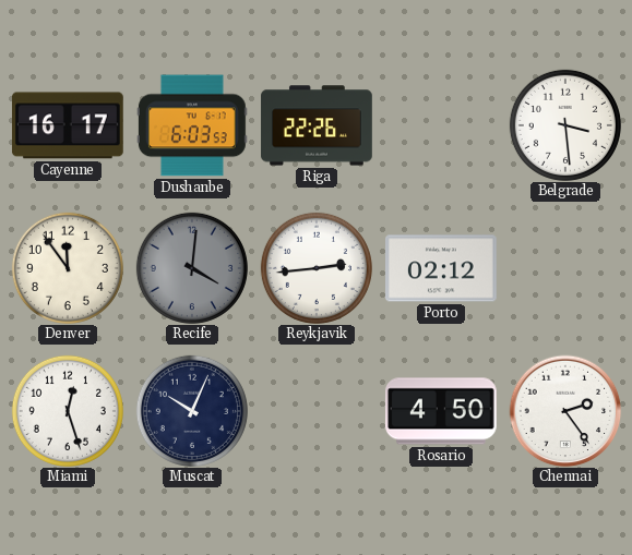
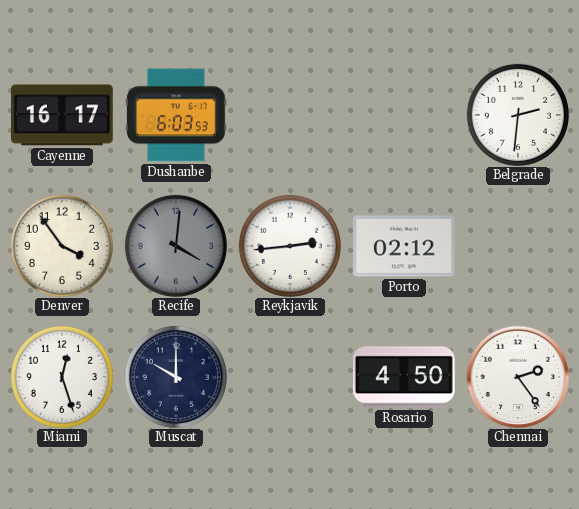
Riga: 22:26 -> none (317, 125)
Belgrade: 3:29 -> 2:31 (518, 115)
Denver: 11:54 -> 3:54 (62, 246)
Muscat: 10:04 -> 10:00 (176, 377)
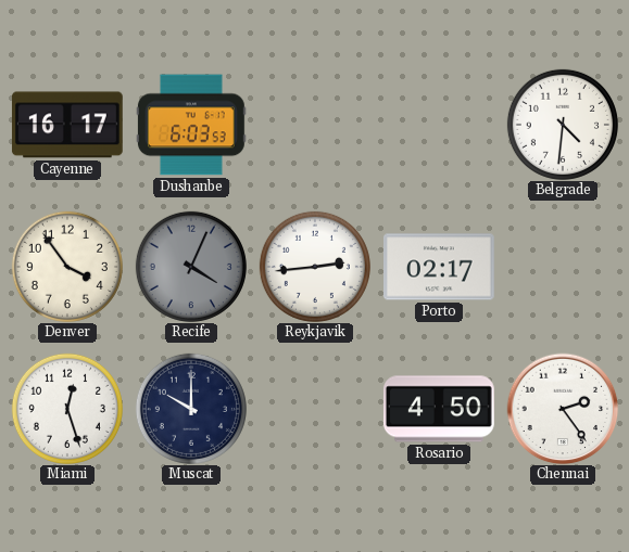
Belgrade: 2:31 -> 4:31 (563, 125)
Recife: 4:01 -> 4:04 (191, 267)
Porto: 02:12 -> 02:17 (440, 267)
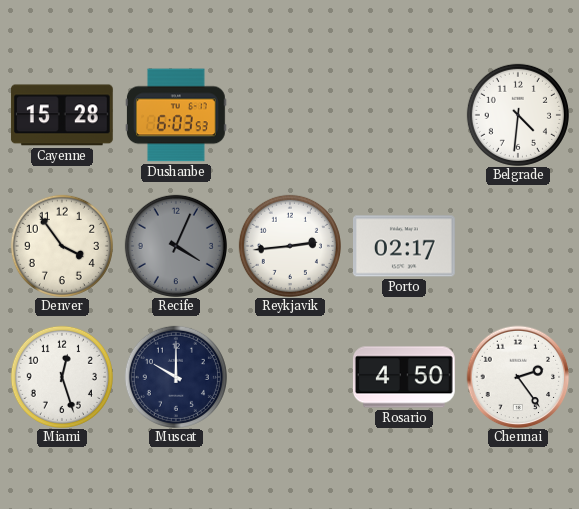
Cayenne: 16:17 -> 15:28 (62, 115)
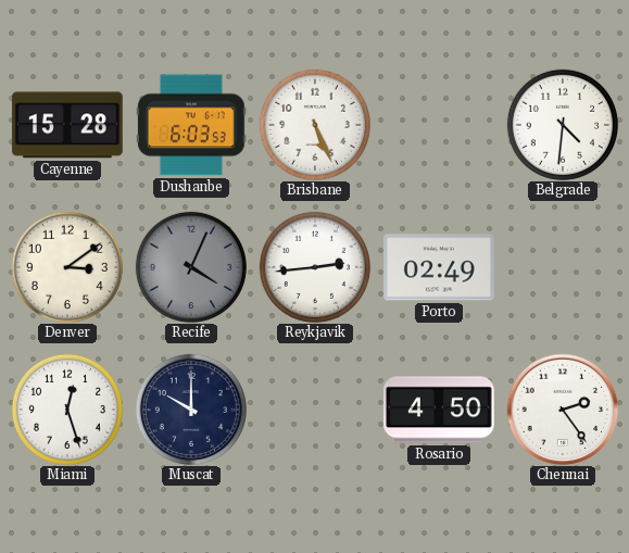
Brisbane: none -> 5:26 (315, 125)
Denver: 3:54 -> 3:09 (67, 267)
Porto: 02:17 -> 02:49 (440, 267)
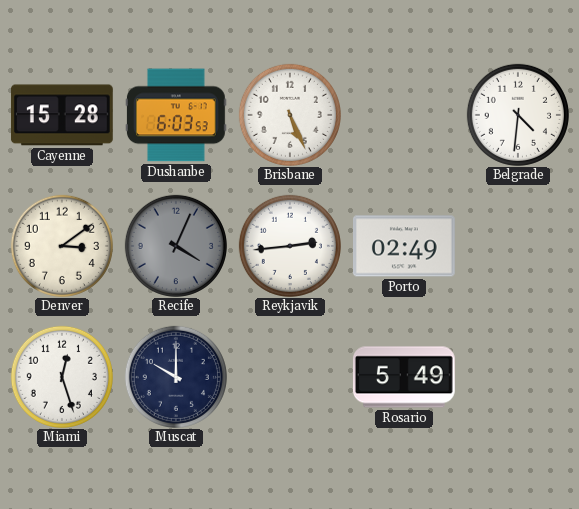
Rosario: 4:50 -> 5:49 (404, 377)
Chennai: 2:24 -> none (563, 410)
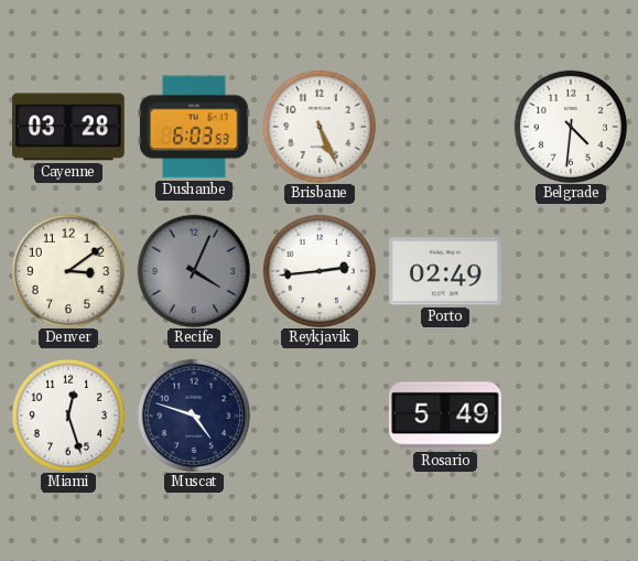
Cayenne: 15:28 -> 03:28 (68, 127)
Muscat: 10:00 -> 4:48 (194, 416)
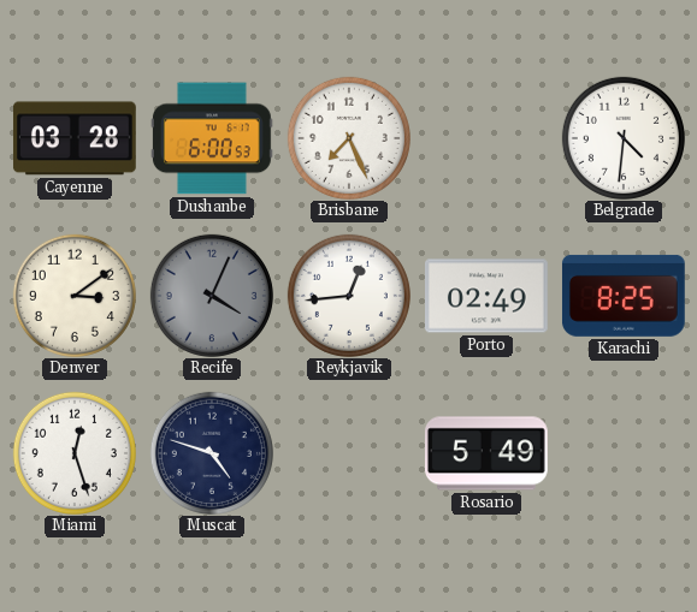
Dushanbe: 6:03 -> 6:00 (213, 138)
Brisbane: 5:26 -> 7:26 (349, 138)
Reykjavik: 2:44 -> 12:44 (349, 296)
Karachi: none -> 8:25 (624, 296)
